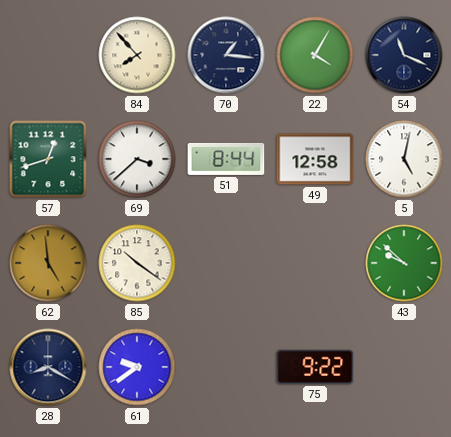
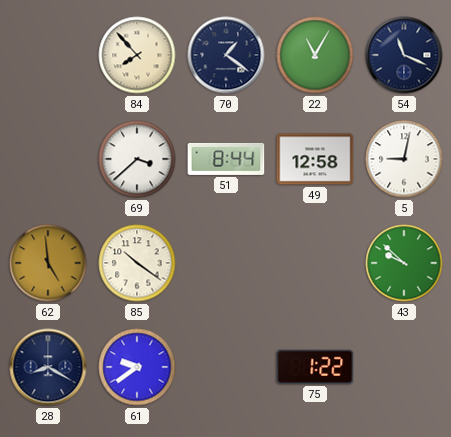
70: 1:16 -> 1:21 (226, 55)
22: 4:05 -> 11:05 (315, 55)
57: 12:42 -> none (48, 159)
5: 5:02 -> 9:02 (404, 159)
75: 9:22 -> 1:22 (315, 367)
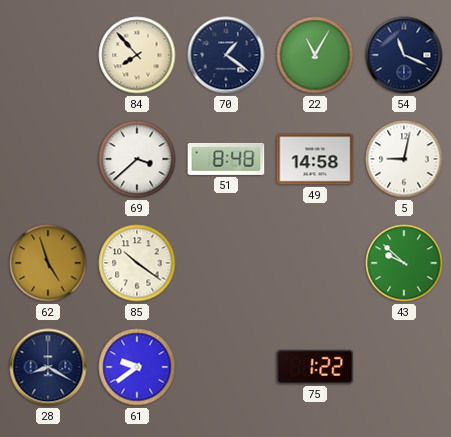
51: 8:44 -> 8:48 (226, 159)
49: 12:58 -> 14:58 (315, 159)
62: 4:59 -> 4:57 (48, 263)
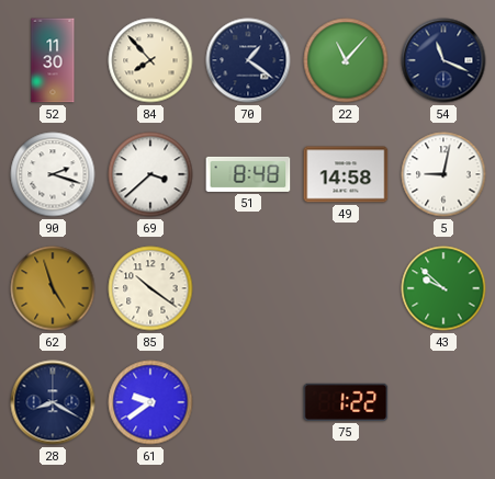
52: none -> 11:30 (53, 60)
22: 11:05 -> 11:07 (346, 60)
90: none -> 2:18 (53, 174)
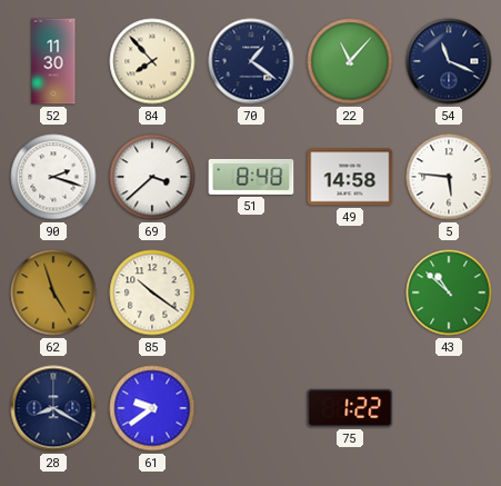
5: 9:02 -> 5:46 (449, 177)
43: 9:52 -> 10:52 (449, 292)
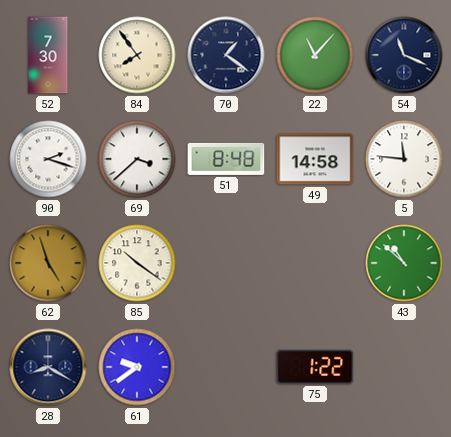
52: 11:30 -> 7:30 (48, 55)
84: 7:53 -> 7:54 (137, 55)
5: 5:46 -> 11:46 (404, 159)
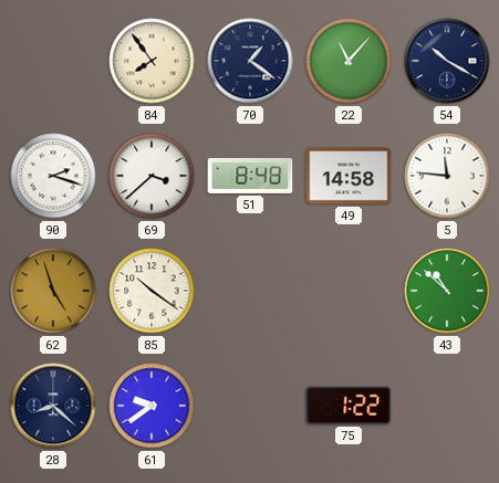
52: 7:30 -> none (48, 55)
54: 11:19 -> 10:20 (447, 61)
28: 8:20 -> 8:22 (53, 406)
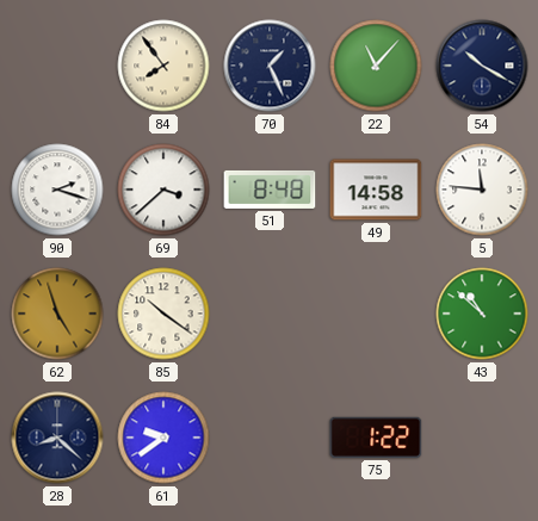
70: 1:21 -> 1:26 (270, 66)
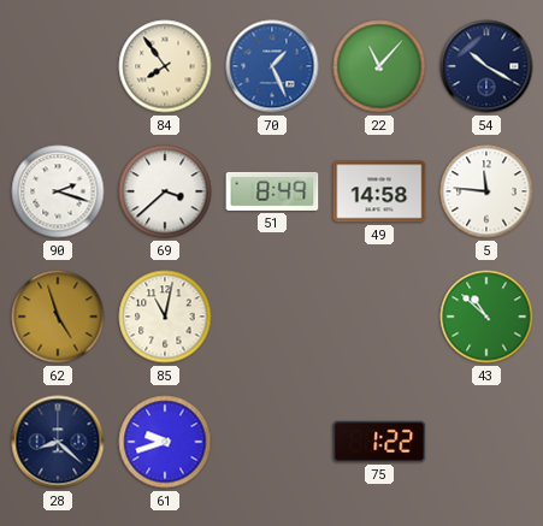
70 dial: navy -> blue (272, 66)
51: 8:48 -> 8:49 (272, 191)
85: 10:21 -> 11:02 (165, 317)
61: 9:39 -> 9:42 (165, 442)
